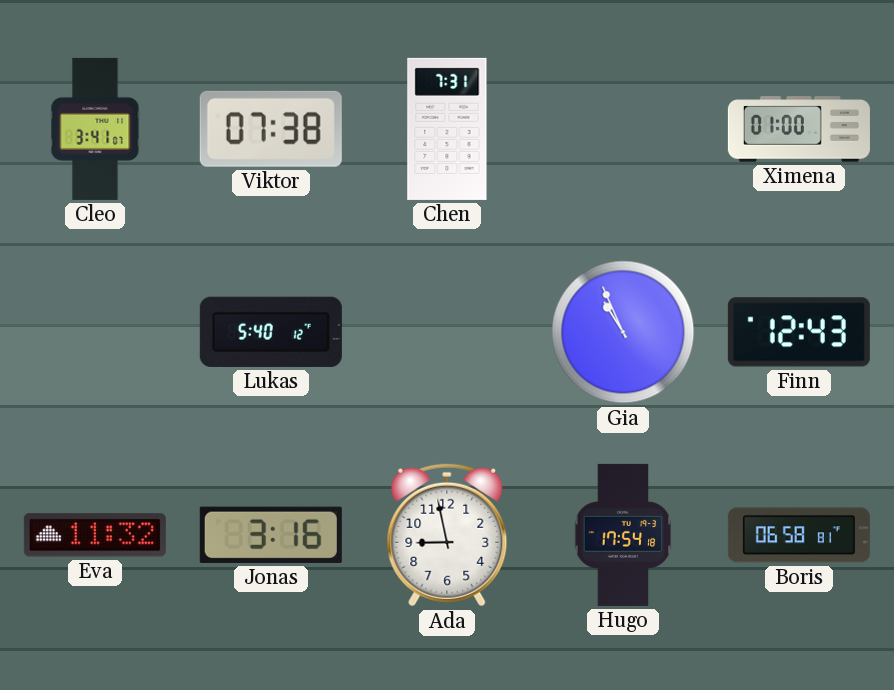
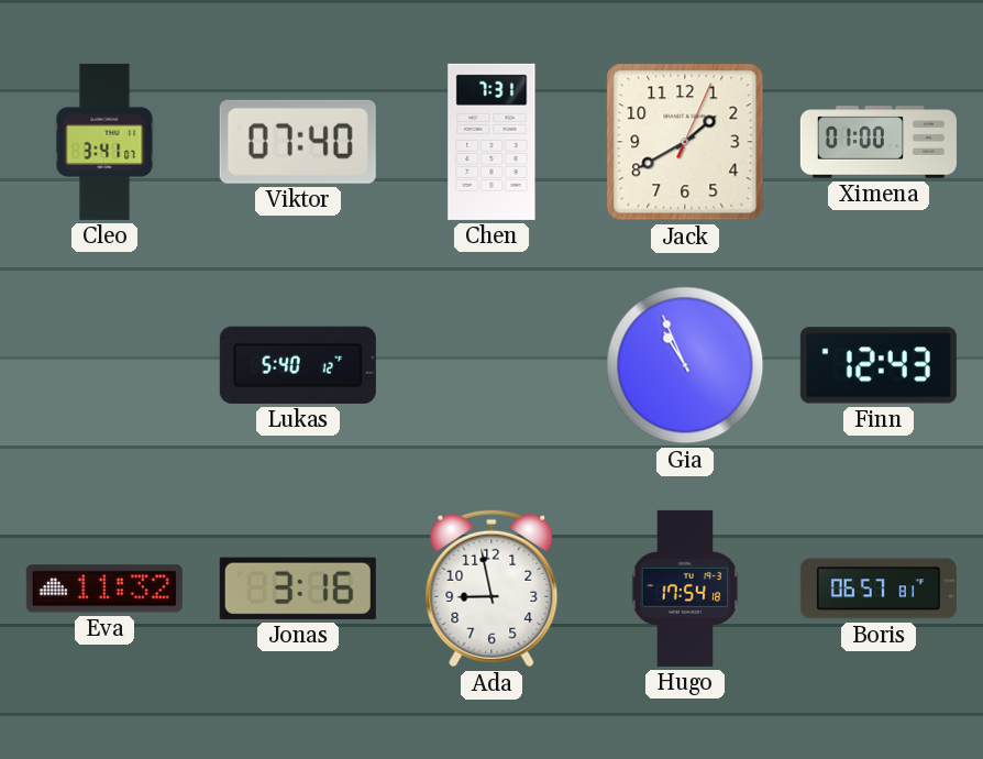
Viktor: 07:38 -> 07:40 (298, 142)
Jack: none -> 1:40 (685, 142)
Boris: 06:58 -> 06:57 (879, 588)
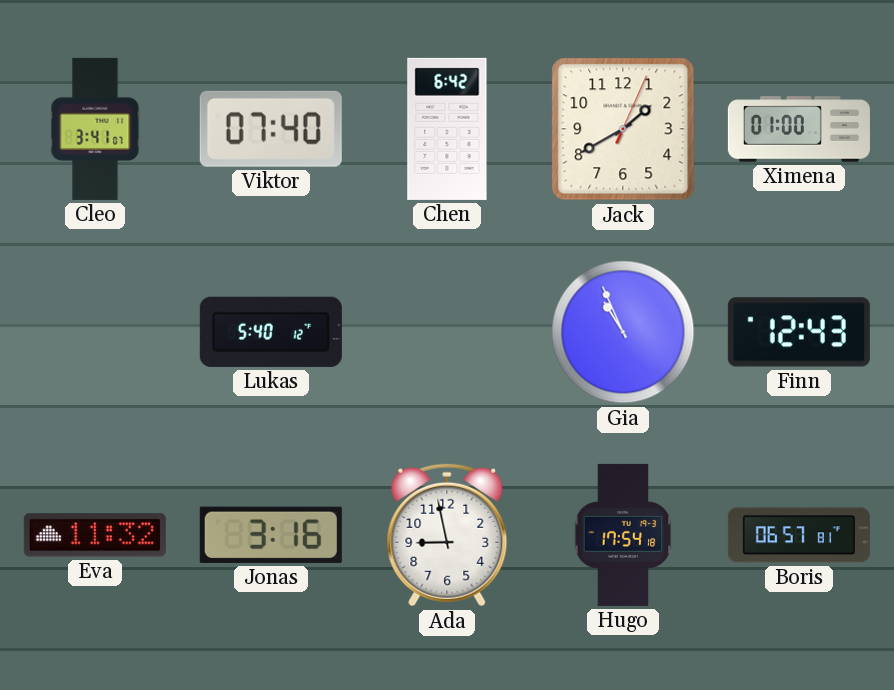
Chen: 7:31 -> 6:42 (447, 129)
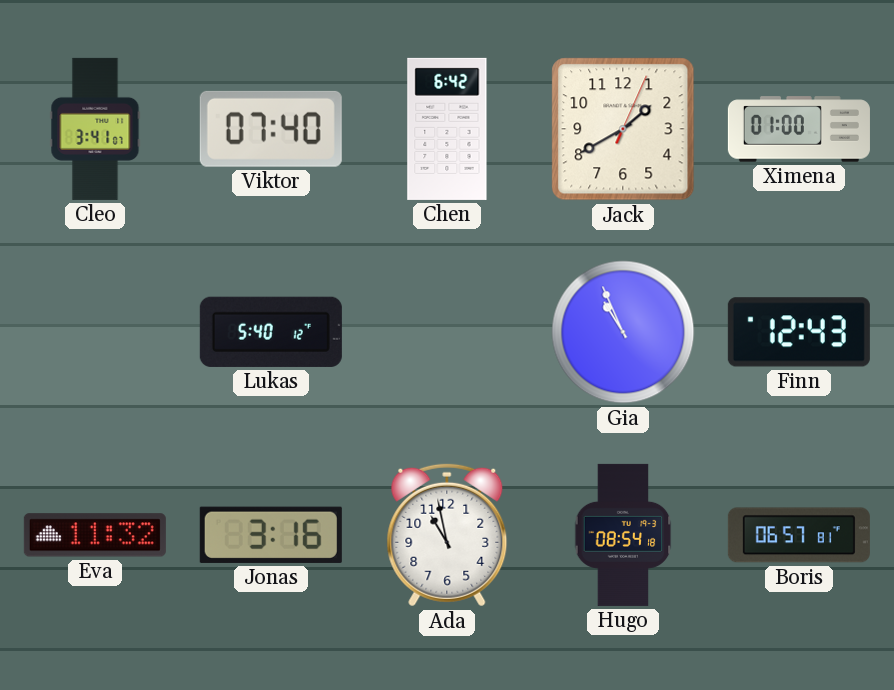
Ada: 8:58 -> 10:58 (447, 535)
Hugo: 17:54 -> 08:54 (623, 535)
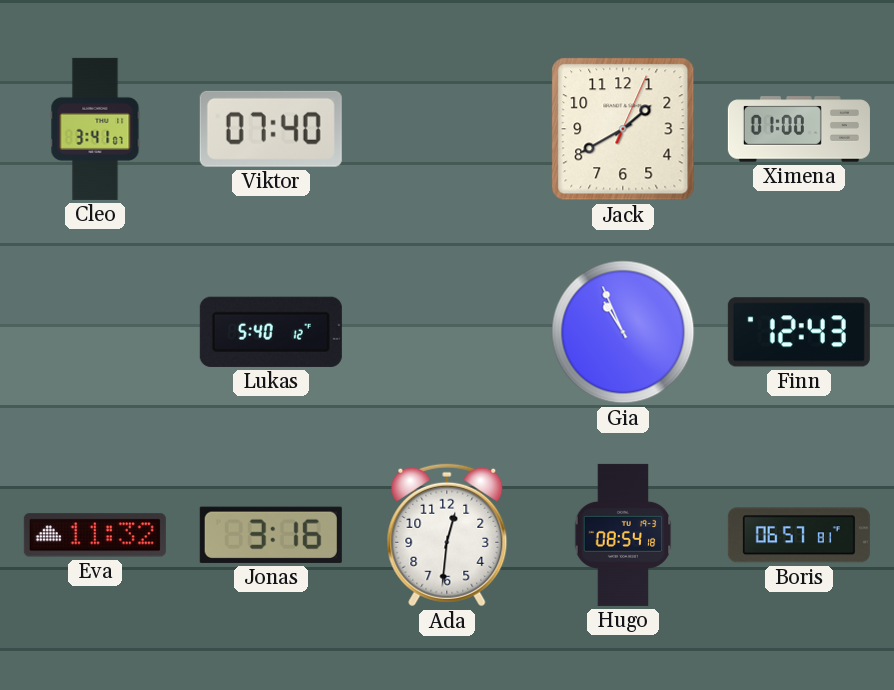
Chen: 6:42 -> none (447, 129)
Ada: 10:58 -> 12:31 (447, 535)
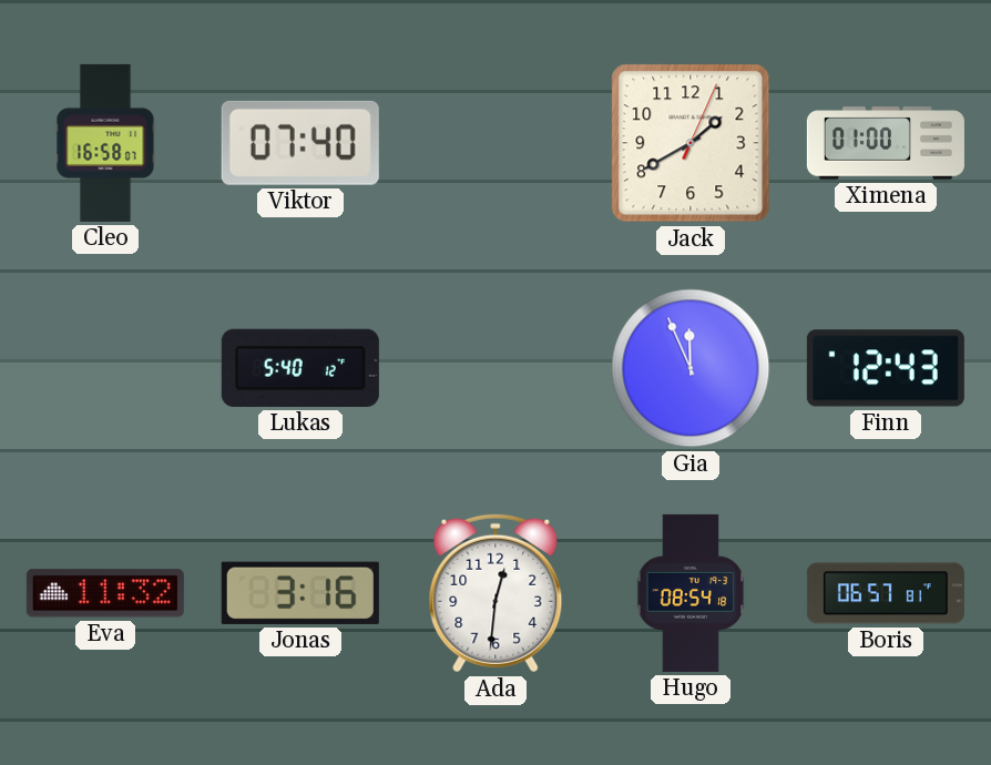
Cleo: 3:41 -> 16:58 (105, 143)
Gia: 10:56 -> 11:56 (691, 368)
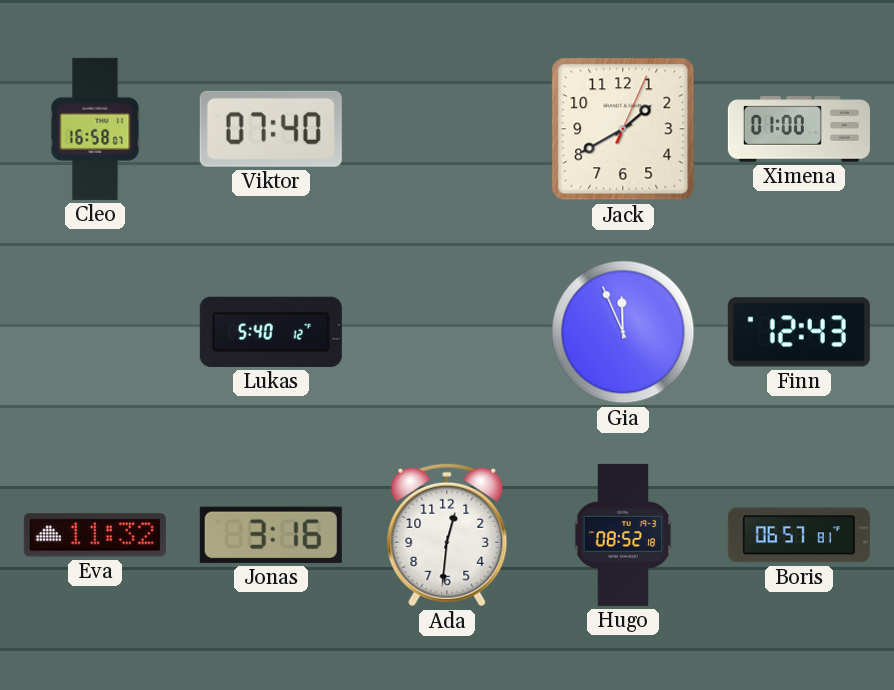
Hugo: 08:54 -> 08:52 (623, 535)
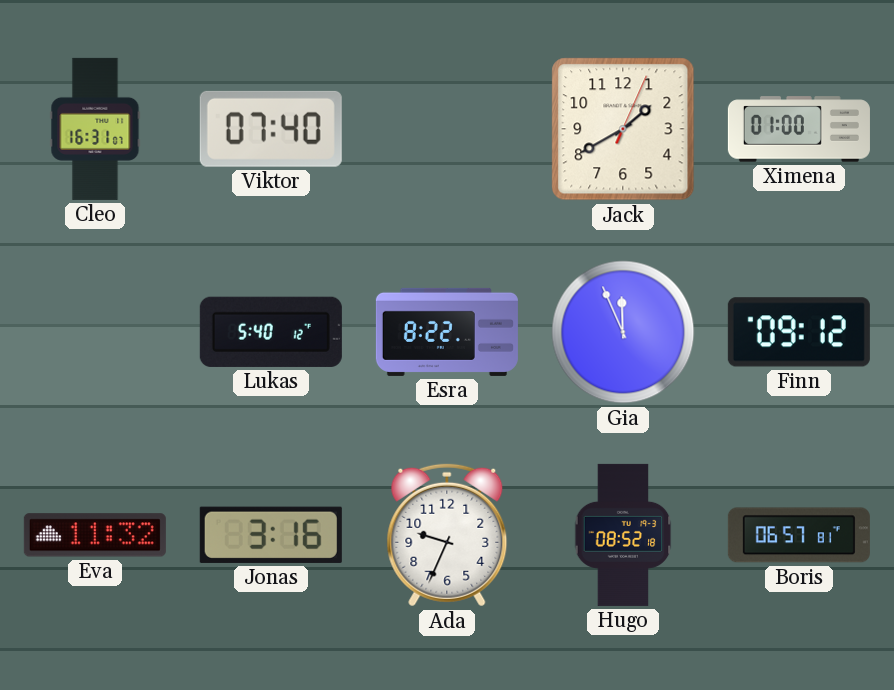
Cleo: 16:58 -> 16:31 (95, 129)
Esra: none -> 8:22 (447, 332)
Finn: 12:43 -> 09:12 (799, 332)
Ada: 12:31 -> 9:34 (447, 535)
